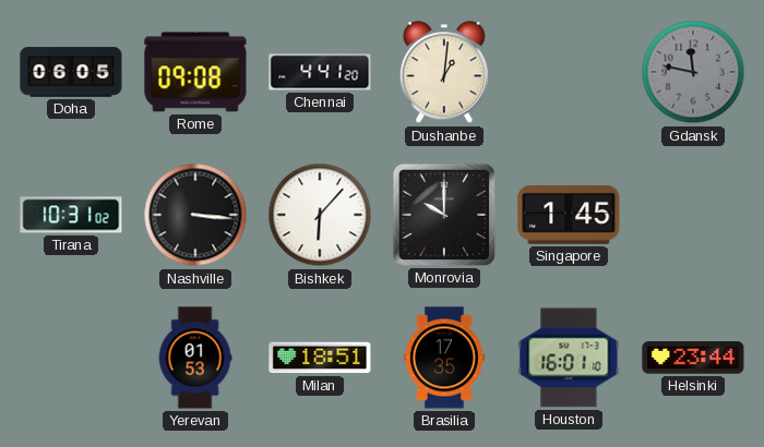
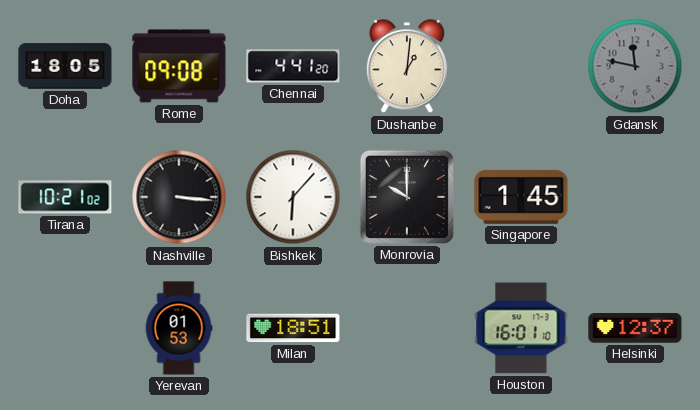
Doha: 06:05 -> 18:05 (65, 66)
Tirana: 10:31 -> 10:21 (65, 197)
Brasilia: 17:35 -> none (444, 358)
Helsinki: 23:44 -> 12:37 (635, 328)
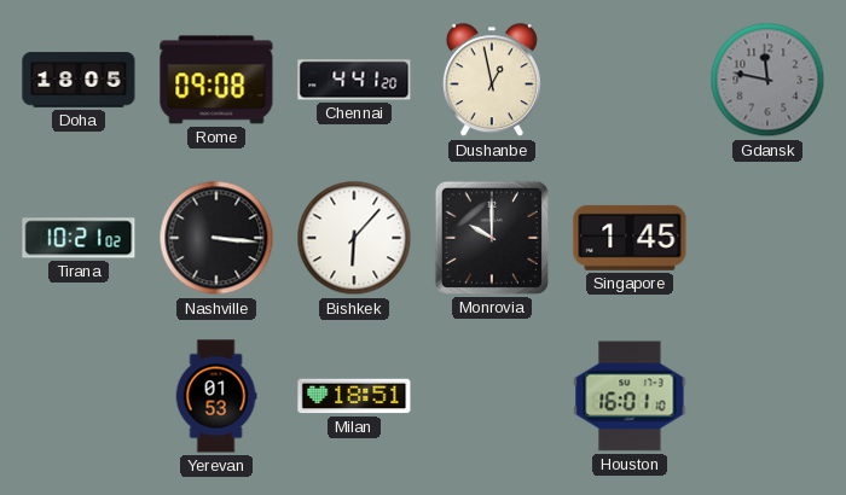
Dushanbe: 1:01 -> 12:58 (492, 81)
Helsinki: 12:37 -> none (635, 328)
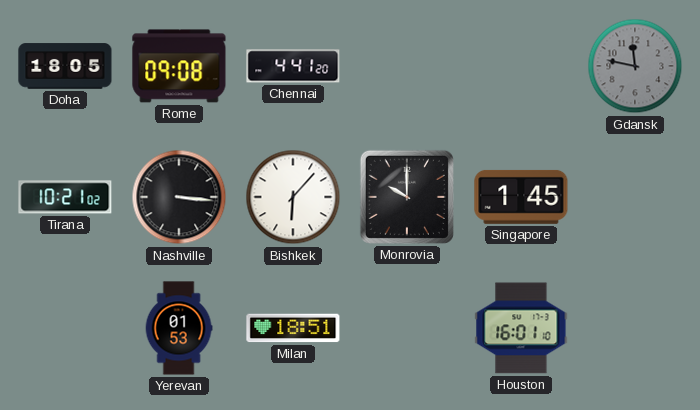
Dushanbe: 12:58 -> none (492, 81)
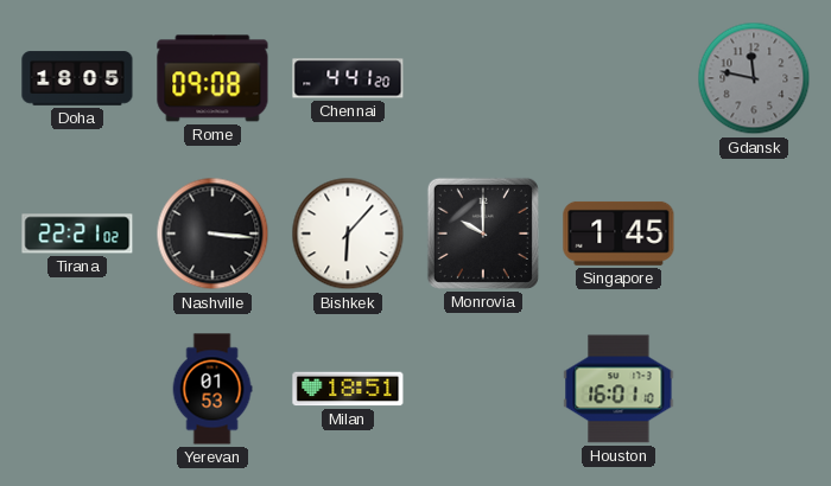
Tirana: 10:21 -> 22:21 (77, 234)
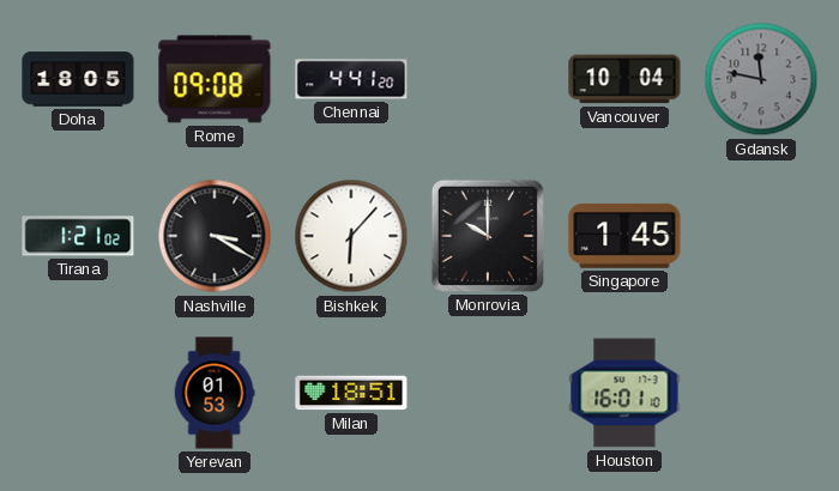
Vancouver: none -> 10:04 (624, 79)
Tirana: 22:21 -> 1:21 (78, 236)
Nashville: 3:16 -> 3:20 (215, 236)
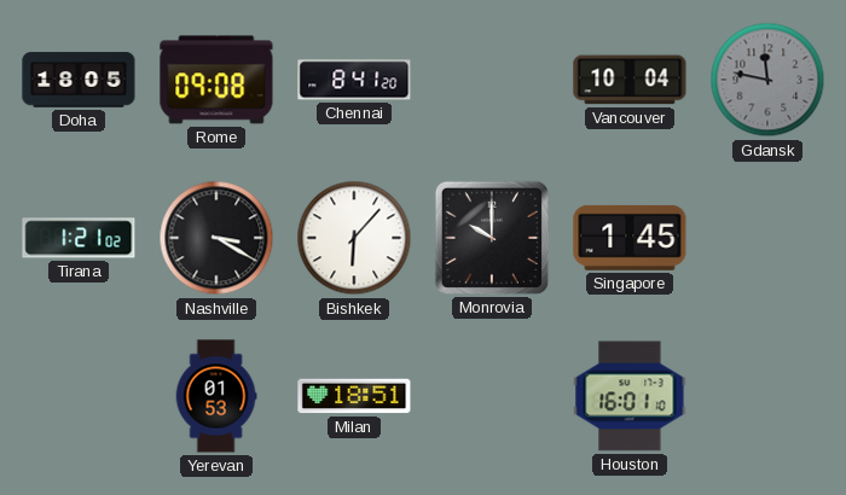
Chennai: 4:41 -> 8:41 (354, 80)
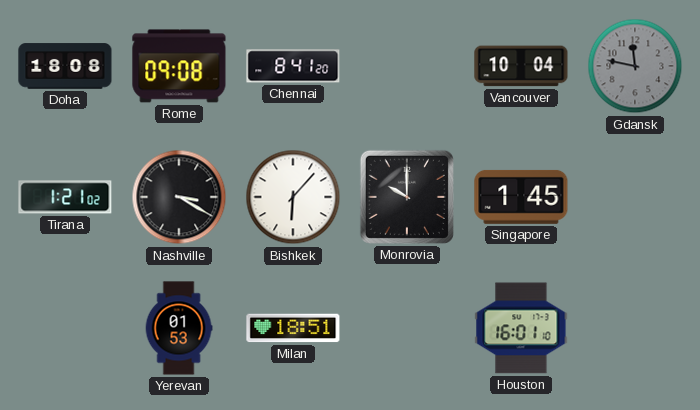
Doha: 18:05 -> 18:08 (65, 66)
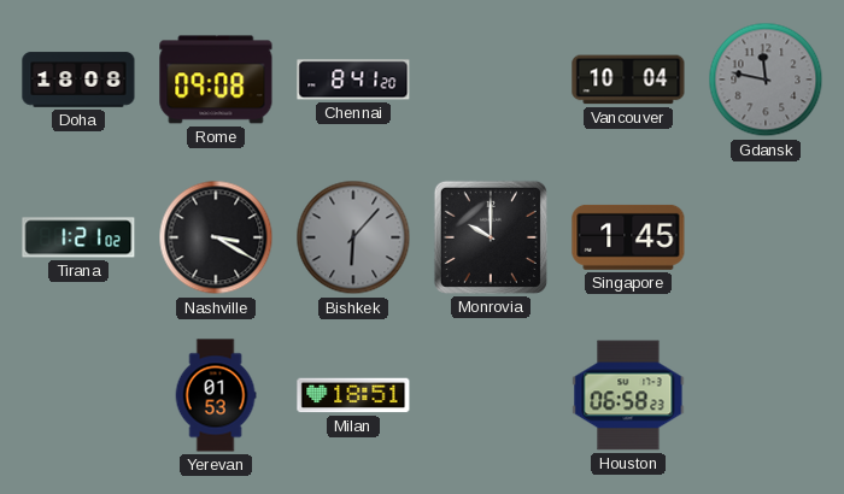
Bishkek dial: white -> grey (353, 237)
Houston: 16:01 -> 06:58 (628, 395)
